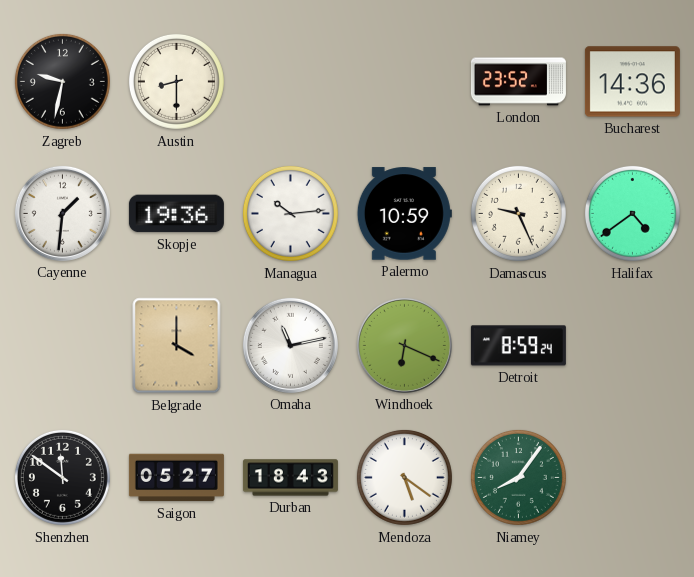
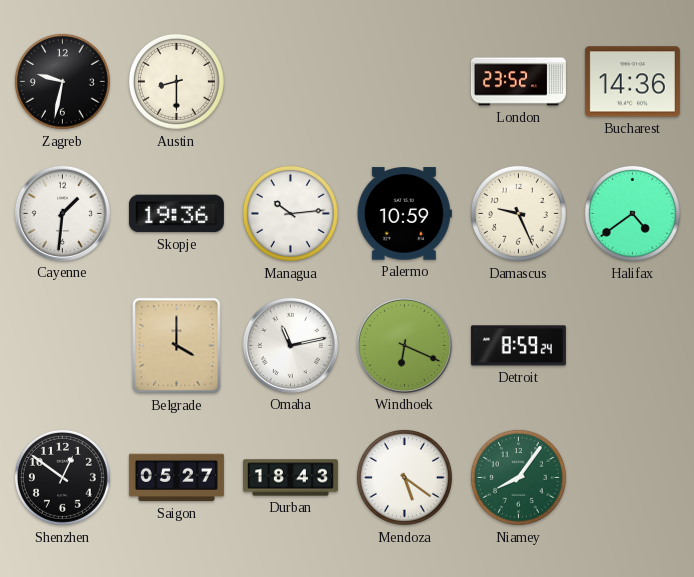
Shenzhen: 11:51 -> 12:51 (62, 477)
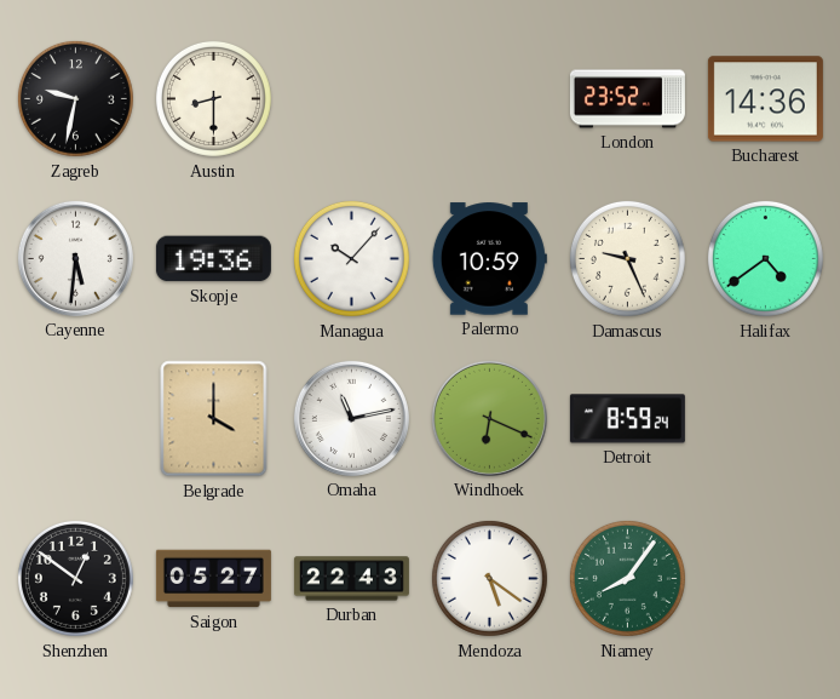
Cayenne: 1:31 -> 5:31 (75, 258)
Managua: 10:14 -> 10:07 (351, 258)
Durban: 18:43 -> 22:43 (351, 579)
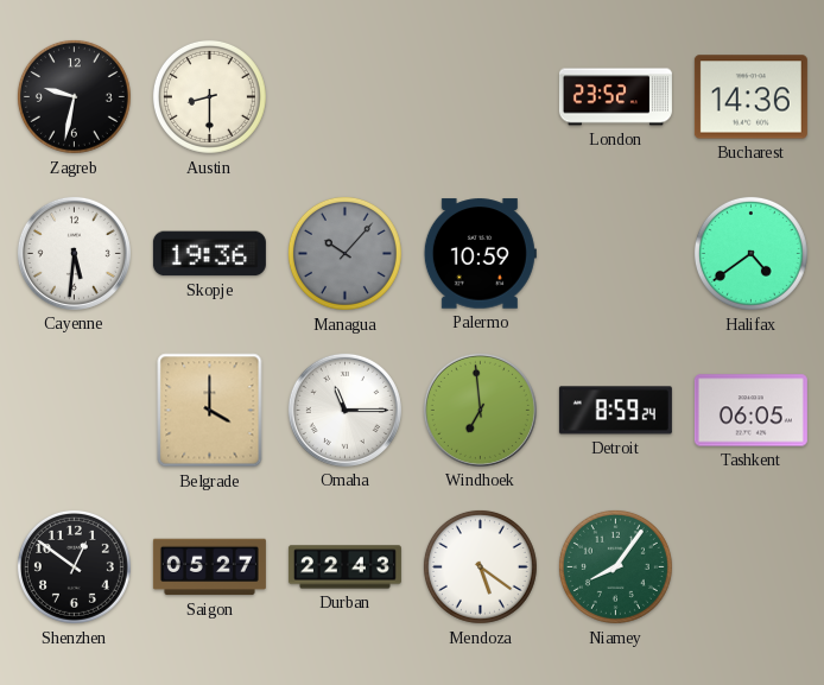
Managua dial: white -> grey (344, 253)
Damascus: 9:26 -> none (627, 258)
Omaha: 11:13 -> 11:15 (344, 410)
Windhoek: 6:19 -> 6:59 (480, 410)
Tashkent: none -> 06:05 (750, 411)
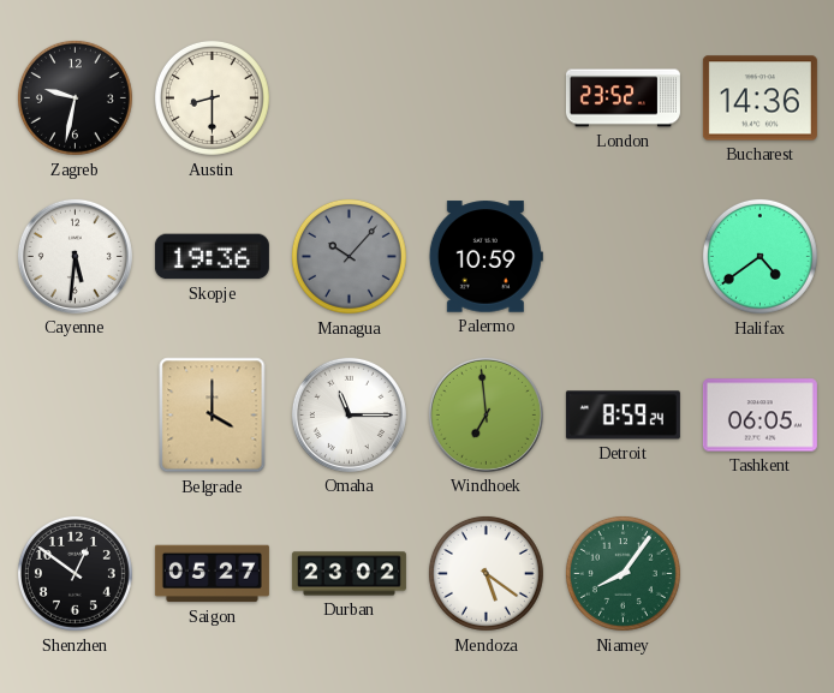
Durban: 22:43 -> 23:02 (349, 574)
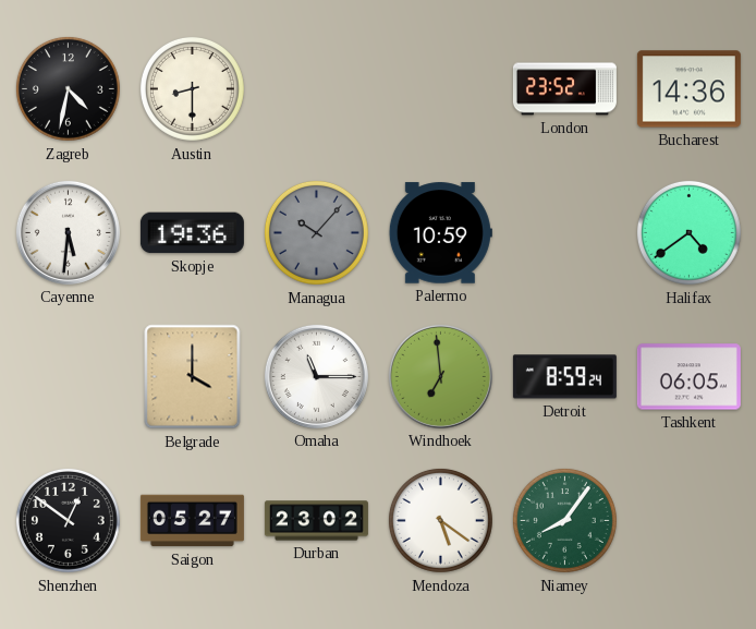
Zagreb: 9:32 -> 4:32 (68, 88)
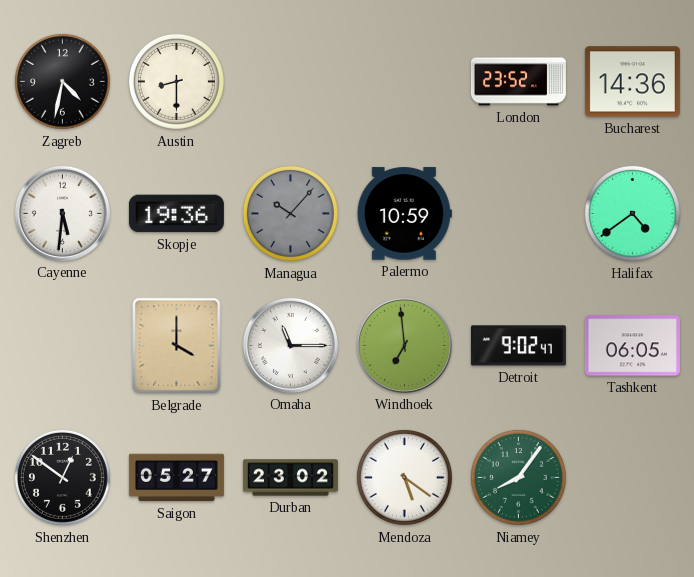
Detroit: 8:59 -> 9:02 (518, 346)
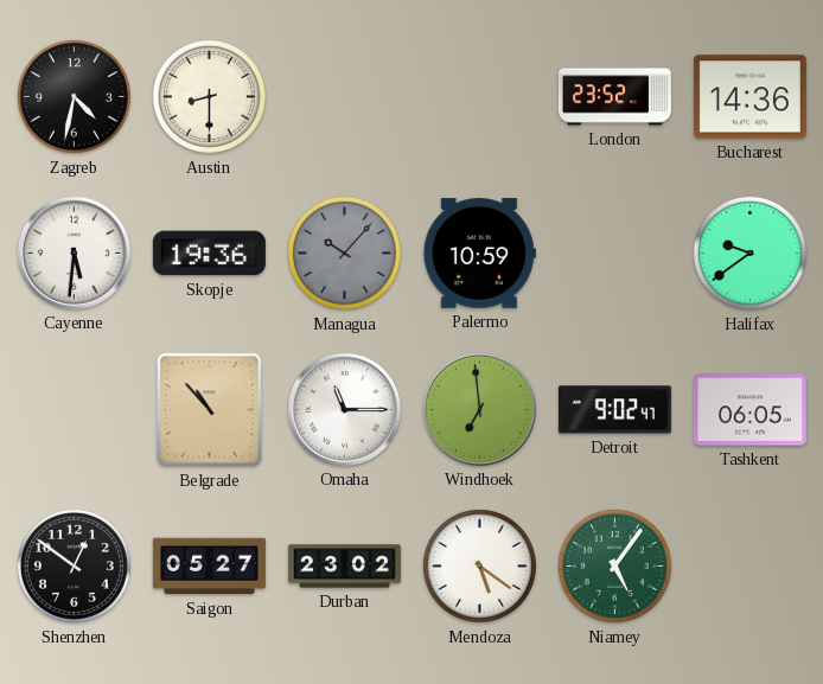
Halifax: 4:39 -> 9:39 (749, 252)
Belgrade: 4:00 -> 10:53 (210, 410)
Niamey: 8:06 -> 5:06 (614, 565)
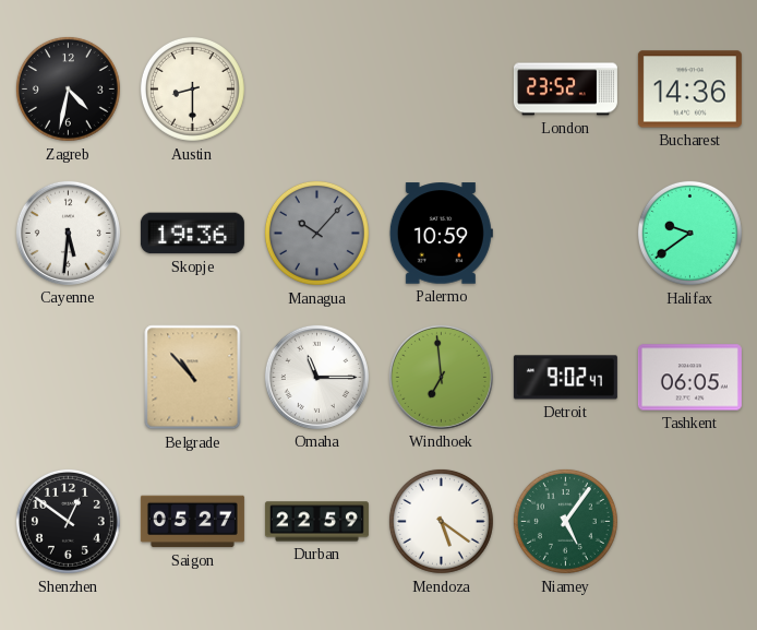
Durban: 23:02 -> 22:59 (316, 522)
